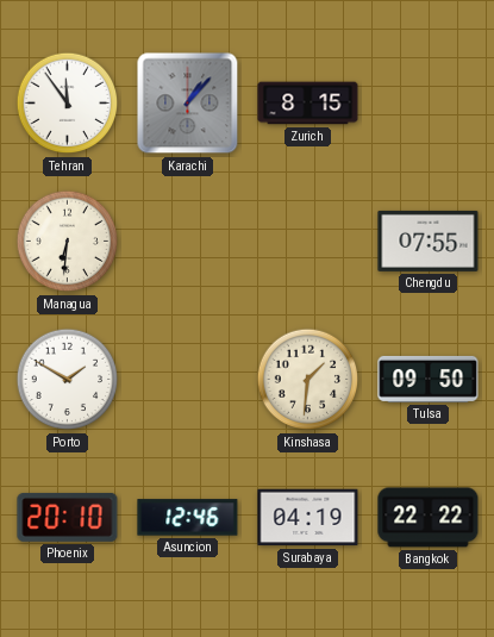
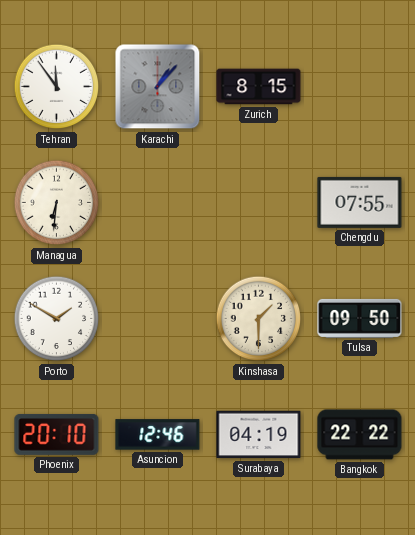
Kinshasa: 1:31 -> 1:30 (259, 319)
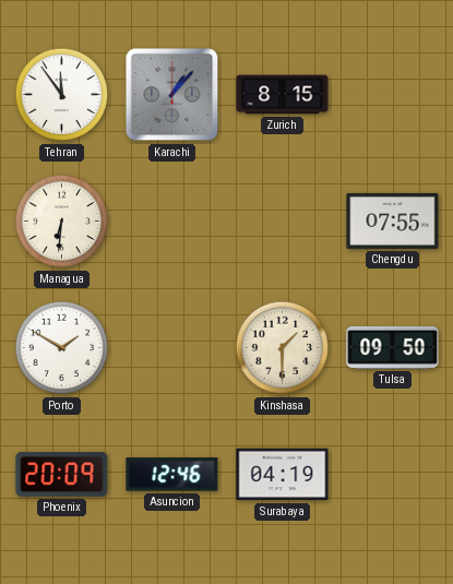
Phoenix: 20:10 -> 20:09 (62, 474)
Bangkok: 22:22 -> none (360, 435)
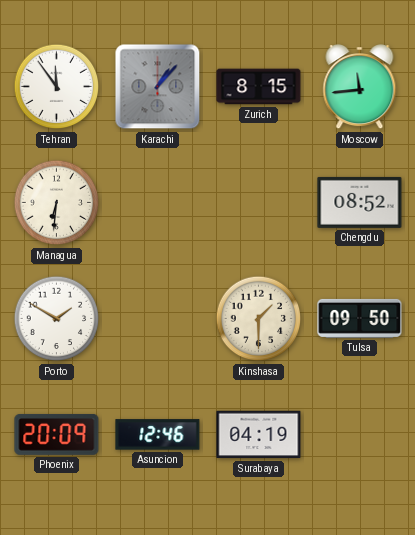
Moscow: none -> 11:44 (360, 87)
Chengdu: 07:55 -> 08:52 (360, 202)
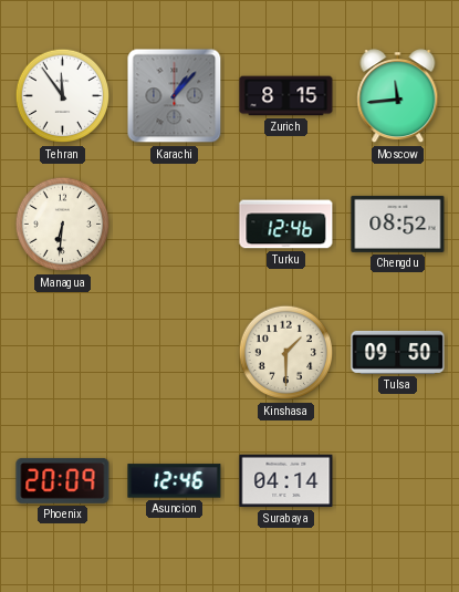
Turku: none -> 12:46 (286, 225)
Porto: 1:50 -> none (57, 319)
Surabaya: 04:19 -> 04:14 (286, 481)
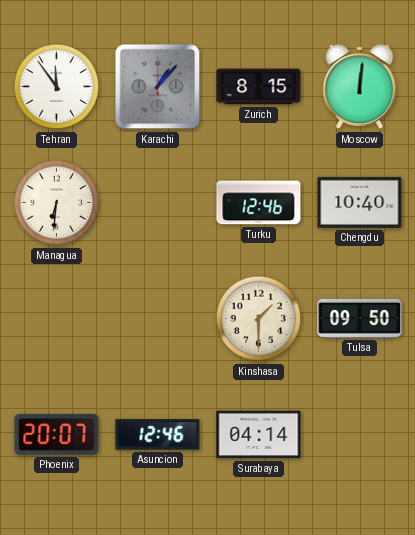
Moscow: 11:44 -> 12:01 (360, 87)
Chengdu: 08:52 -> 10:40 (360, 202)
Phoenix: 20:09 -> 20:07 (57, 434)
